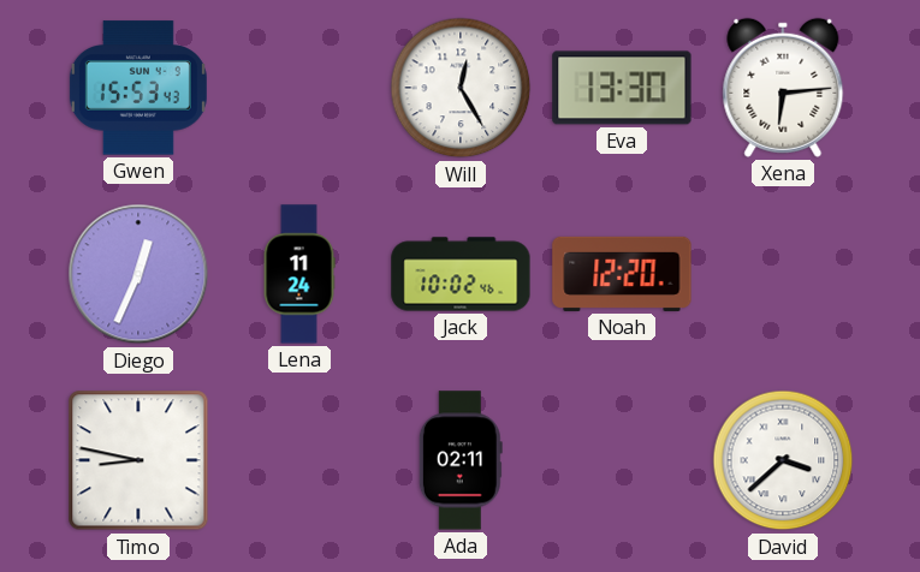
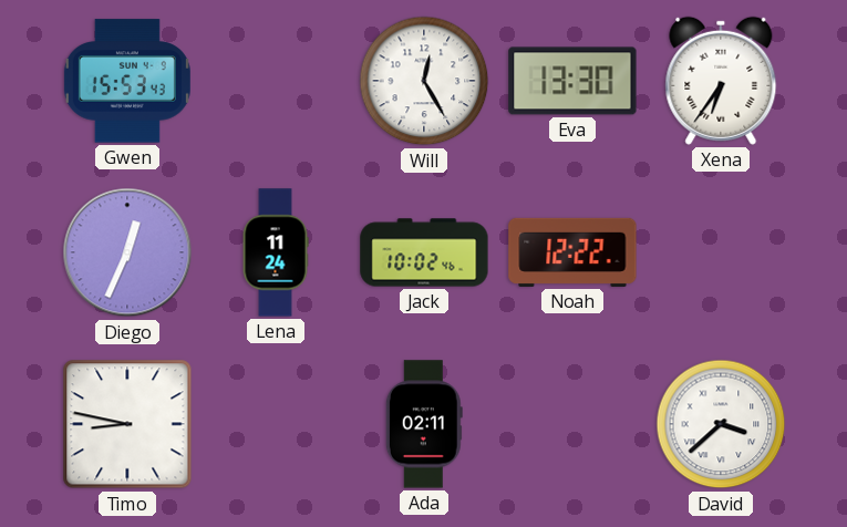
Xena: 6:14 -> 6:36 (721, 81)
Noah: 12:20 -> 12:22 (572, 252)
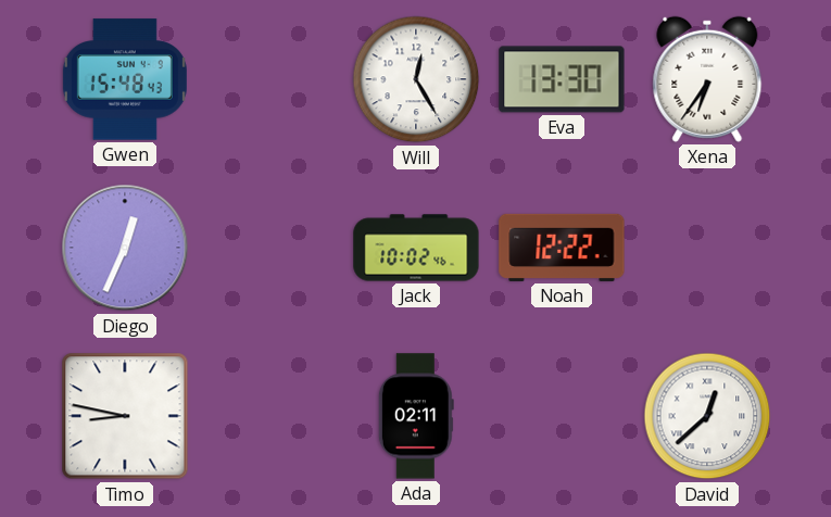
Gwen: 15:53 -> 15:48 (125, 79)
Lena: 11:24 -> none (276, 252)
David: 3:38 -> 12:38 (707, 416)
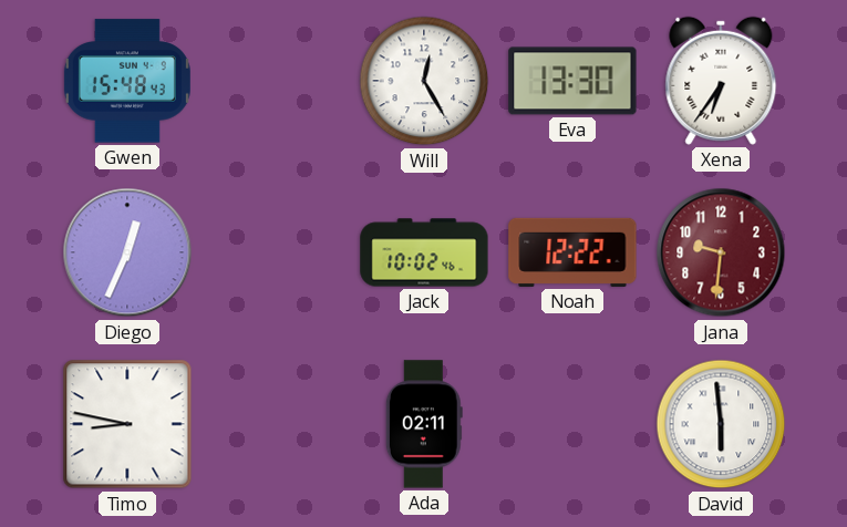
Jana: none -> 9:31 (721, 252)
David: 12:38 -> 5:59 (721, 424)
